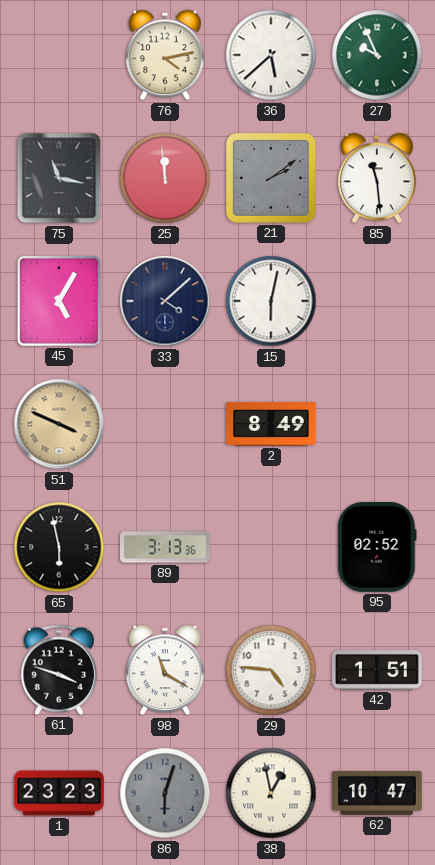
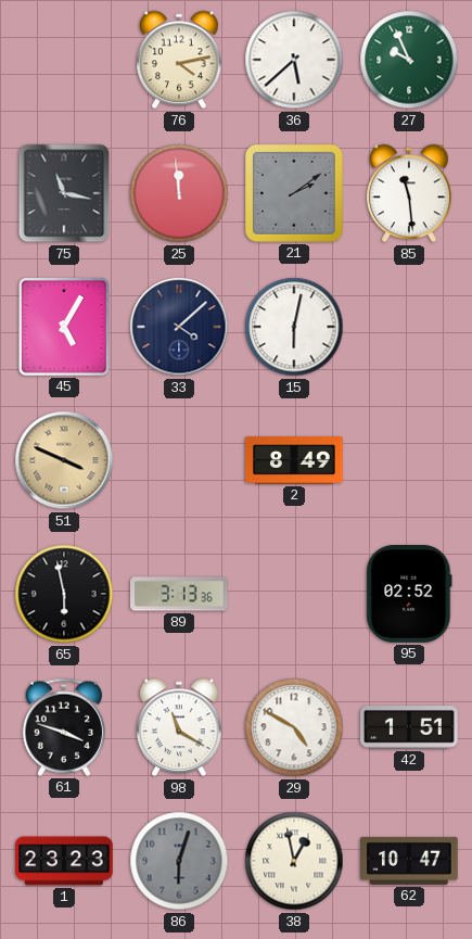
29: 4:46 -> 4:50 (294, 727)
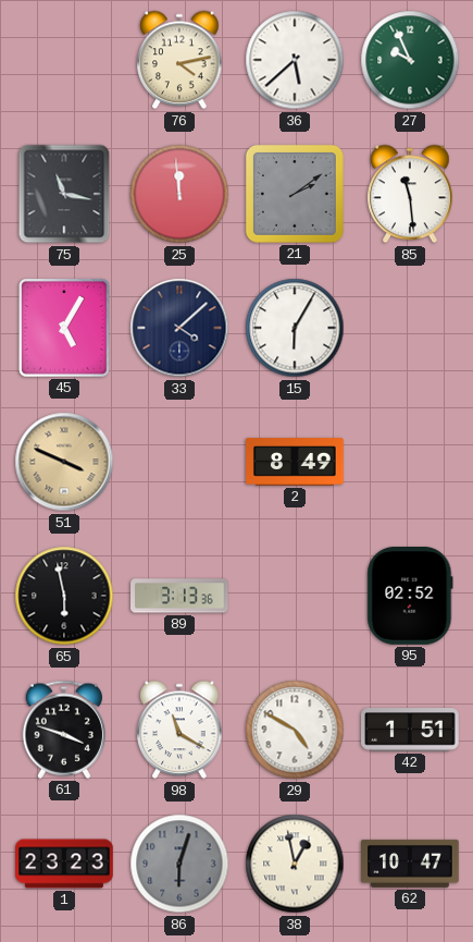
15: 6:02 -> 6:05 (295, 328)
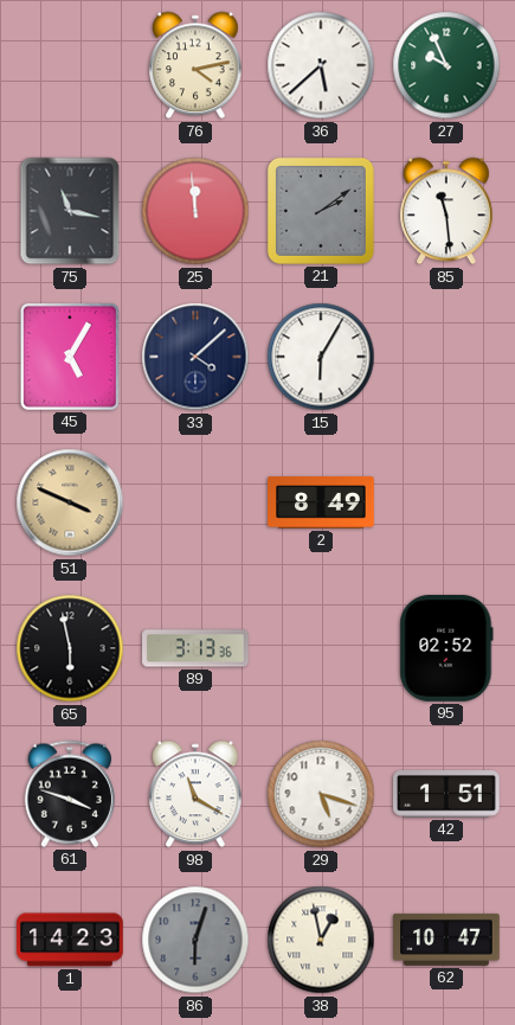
29: 4:50 -> 5:18 (321, 794)
1: 23:23 -> 14:23 (70, 940)
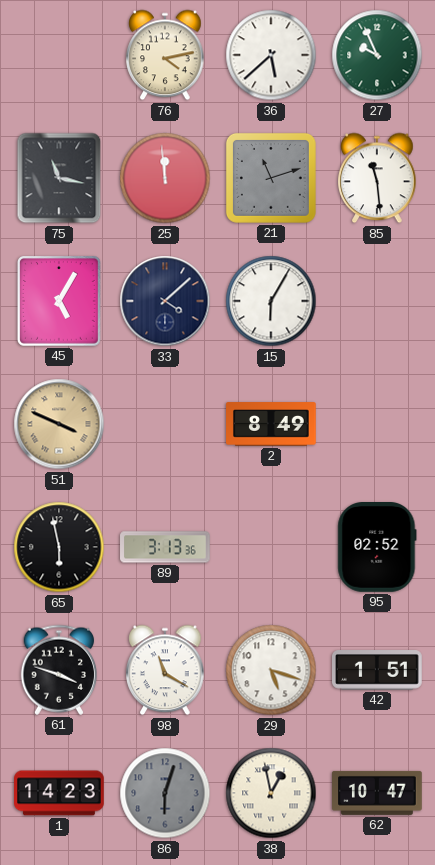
21: 2:09 -> 11:12 (271, 178)
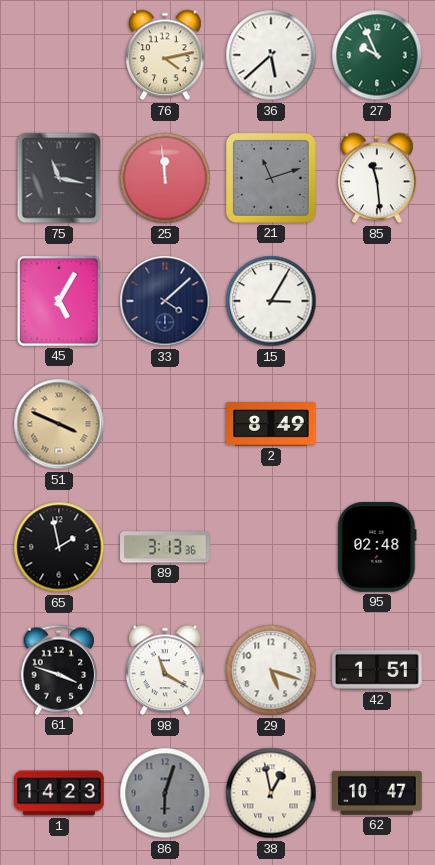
15: 6:05 -> 3:05 (271, 301)
65: 5:58 -> 1:58 (59, 547)
95: 02:52 -> 02:48 (377, 548)
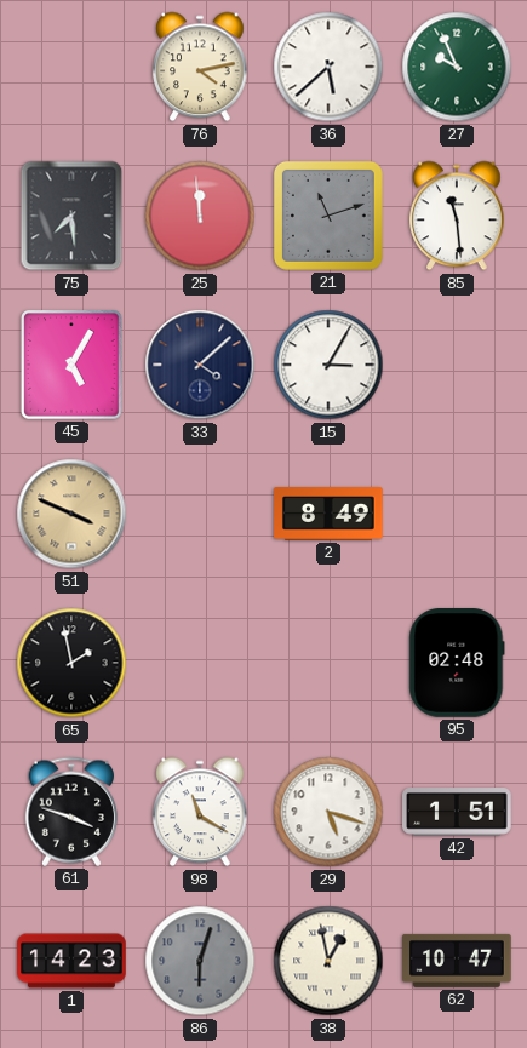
75: 11:17 -> 7:29 (71, 216)
89: 3:13 -> none (165, 547)
